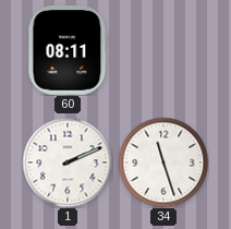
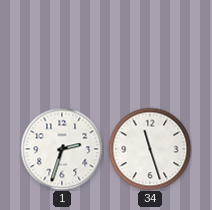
60: 08:11 -> none (68, 51)
1: 2:11 -> 2:33 (62, 149)
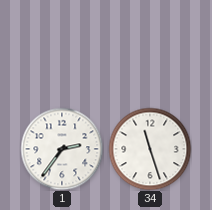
1: 2:33 -> 2:36 (62, 149)
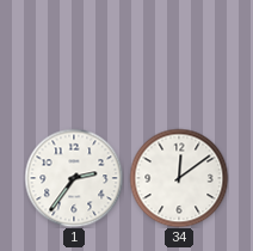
34: 11:27 -> 12:09 (179, 178)
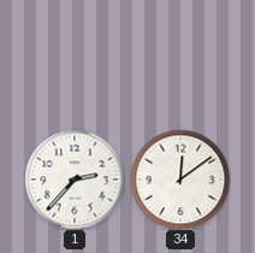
1: 2:36 -> 2:37 (75, 180)
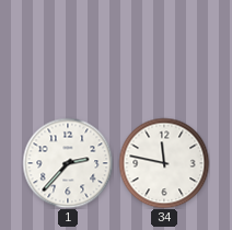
34: 12:09 -> 11:47 (164, 163)
